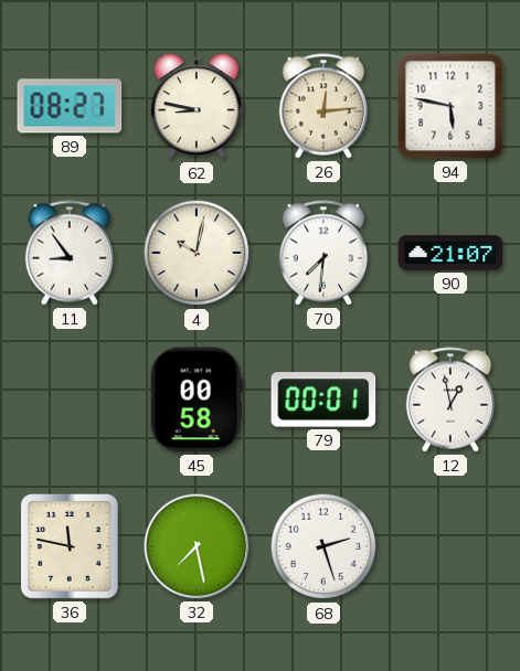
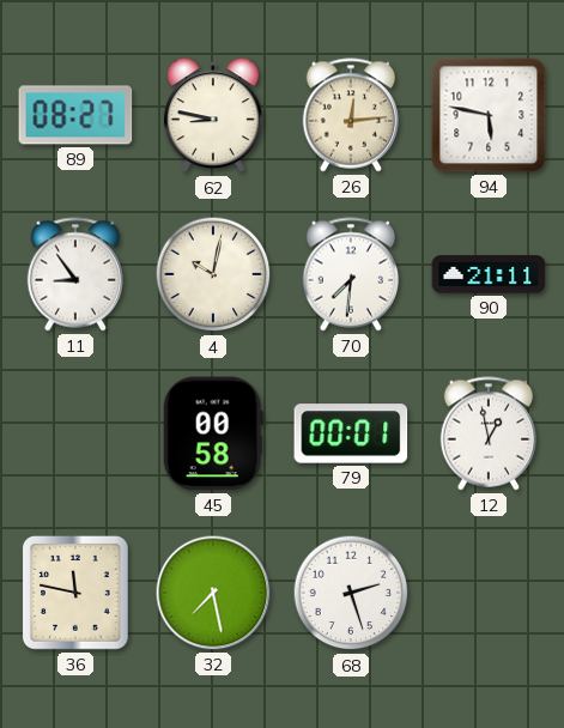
90: 21:07 -> 21:11 (489, 274)
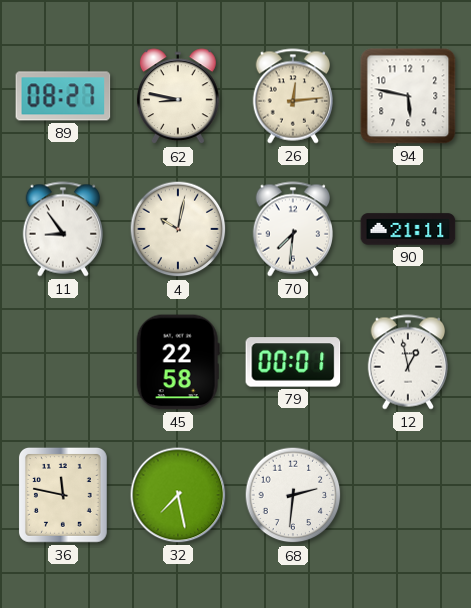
45: 00:58 -> 22:58 (178, 362)
68: 2:27 -> 2:31 (293, 495)
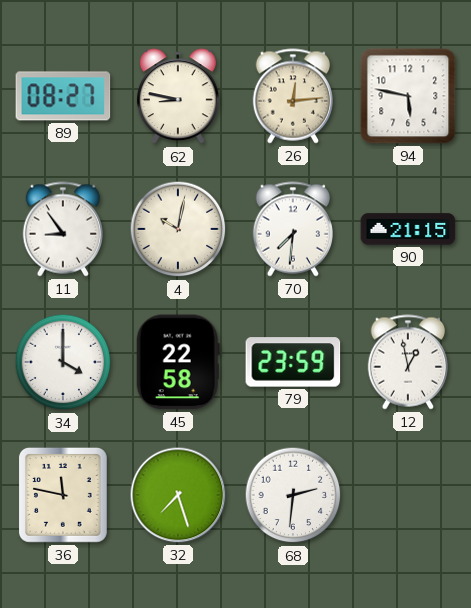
90: 21:11 -> 21:15 (408, 229)
34: none -> 4:00 (63, 362)
79: 00:01 -> 23:59 (293, 362)
32: 7:28 -> 7:27 (178, 495)
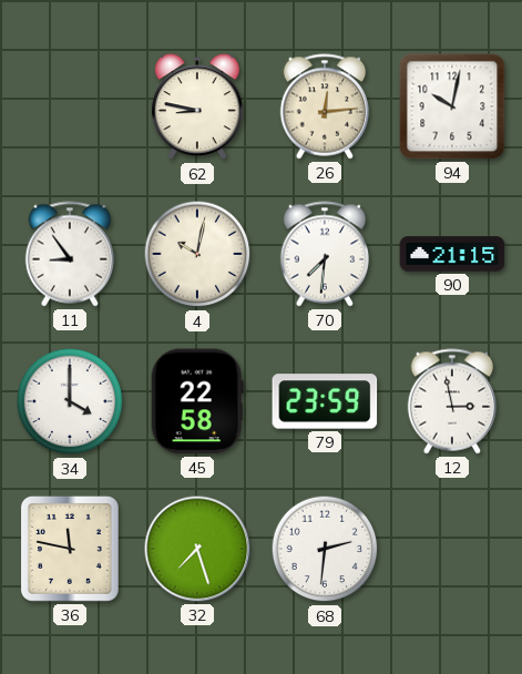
89: 08:27 -> none (63, 96)
94: 5:47 -> 10:02 (452, 106)
12: 12:58 -> 2:58 (451, 401)
